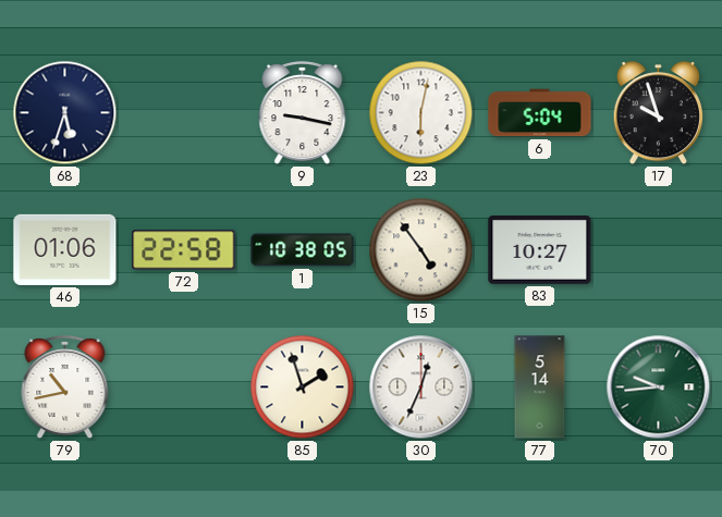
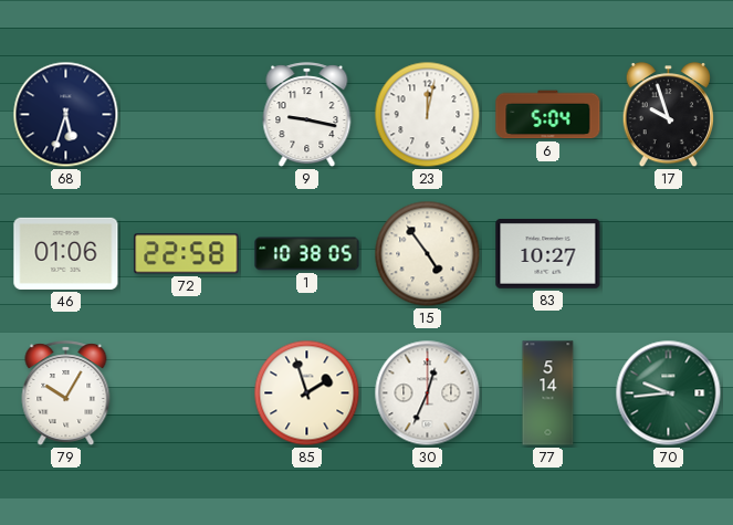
23: 6:02 -> 12:02 (428, 115)
79: 10:43 -> 10:05 (66, 393)
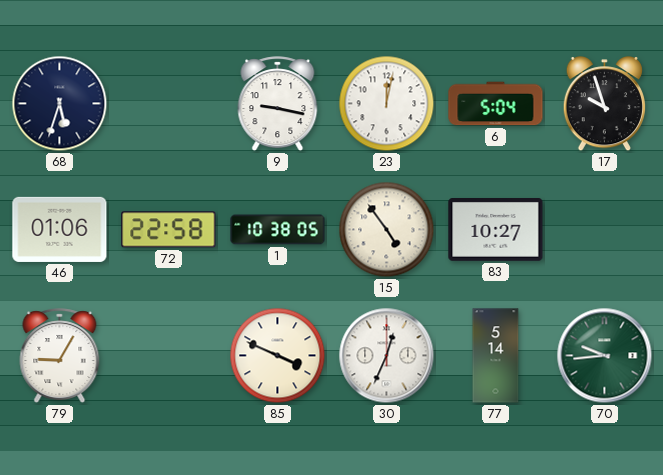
79: 10:05 -> 9:05 (60, 356)
85: 1:57 -> 3:49 (278, 356)
